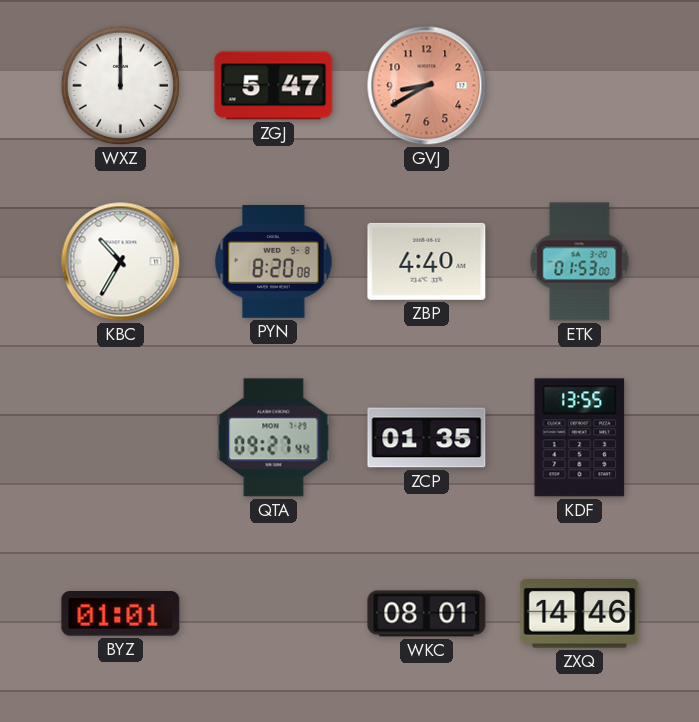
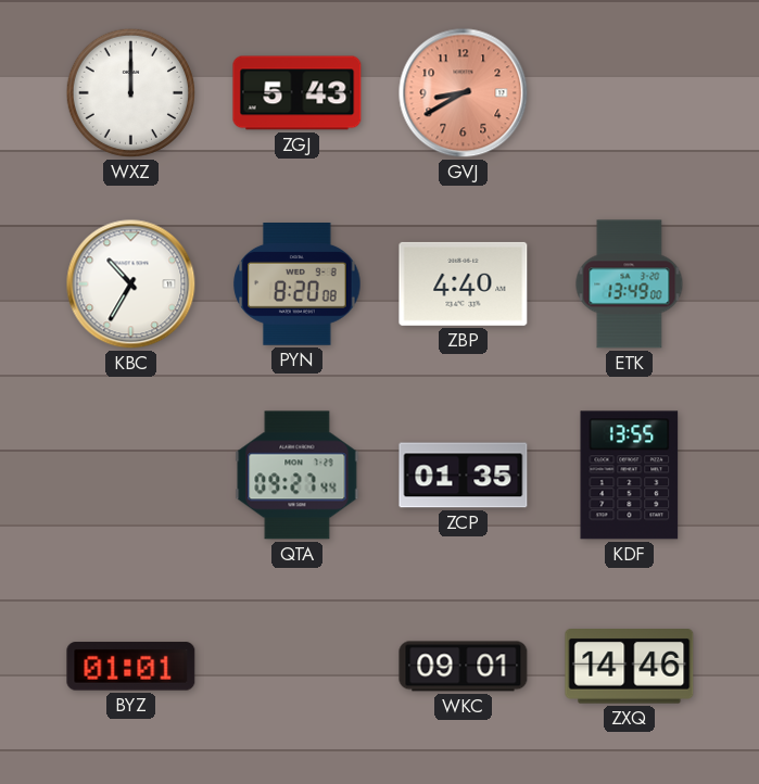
ZGJ: 5:47 -> 5:43 (298, 93)
ETK: 01:53 -> 13:49 (630, 284)
WKC: 08:01 -> 09:01 (464, 667)
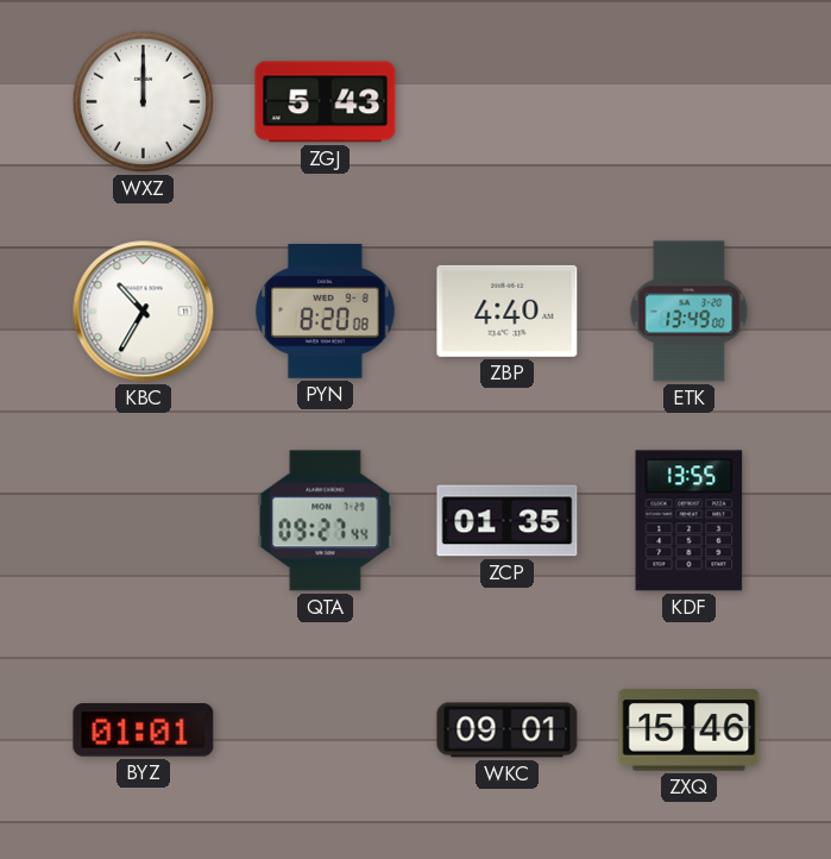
GVJ: 8:40 -> none (464, 93)
ZXQ: 14:46 -> 15:46 (690, 731)
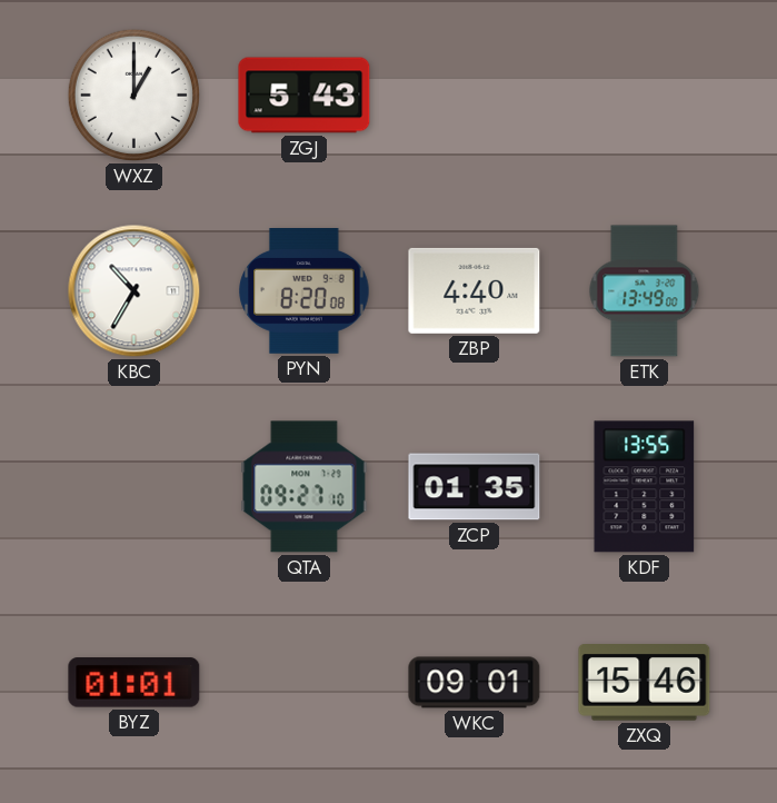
WXZ: 12:00 -> 1:00 (133, 95)
QTA: 09:27:44 -> 09:27:10 (305, 487)
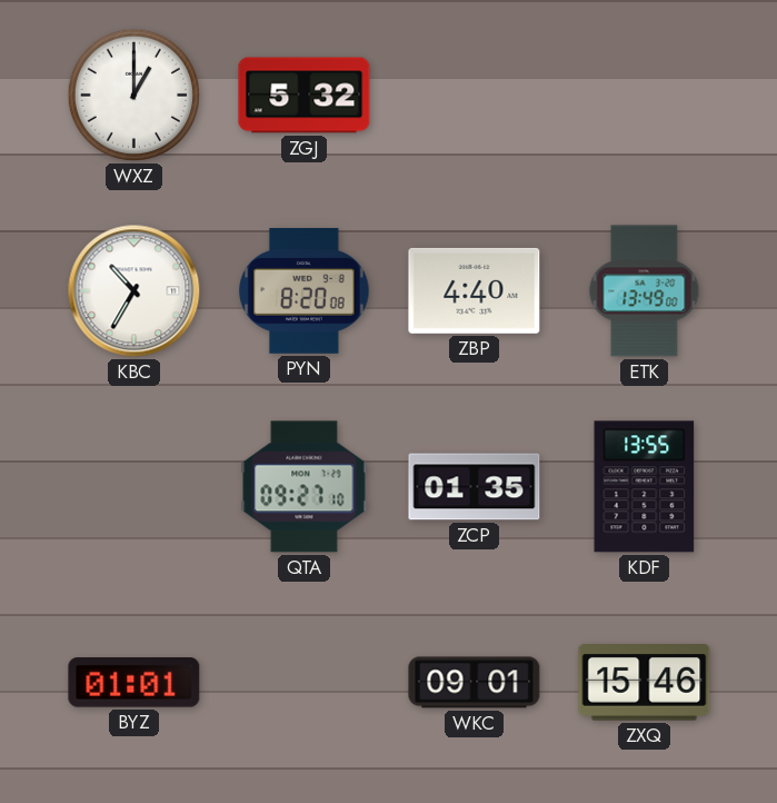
ZGJ: 5:43 -> 5:32 (305, 96)
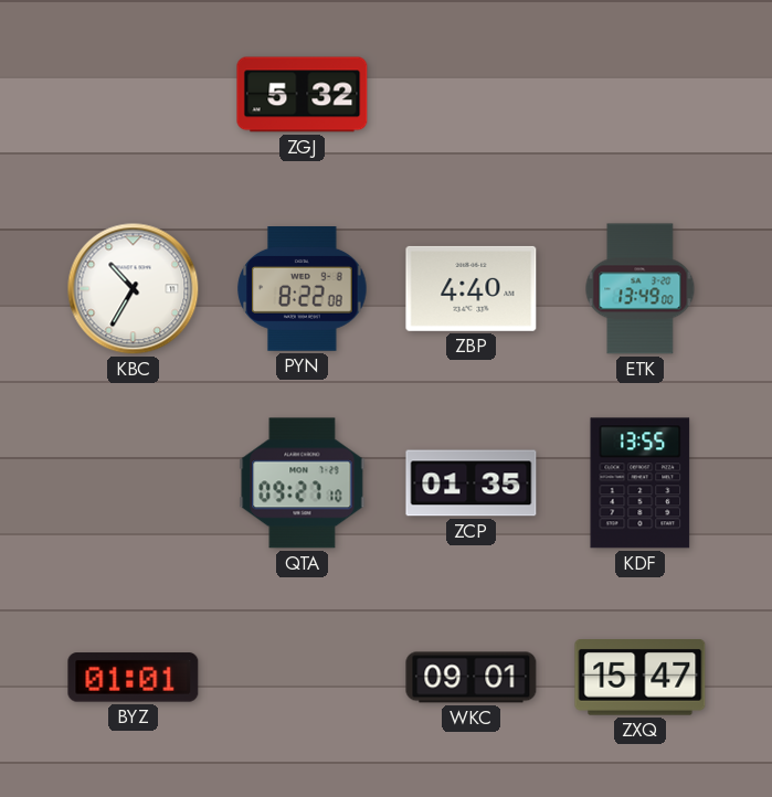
WXZ: 1:00 -> none (133, 95)
PYN: 8:20 -> 8:22 (303, 289)
ZXQ: 15:46 -> 15:47 (641, 678)
